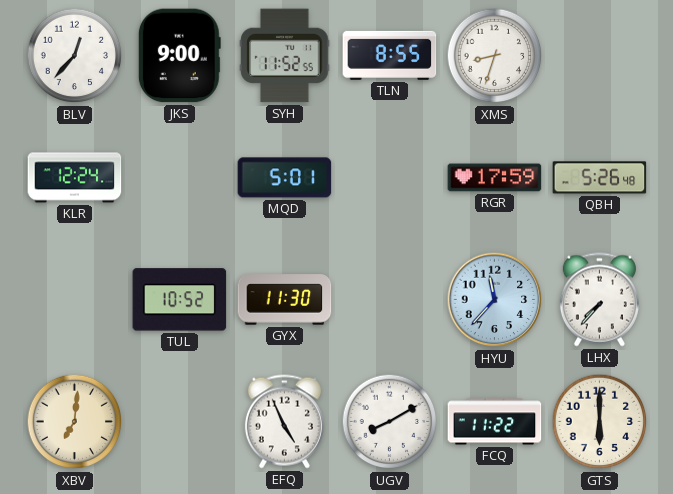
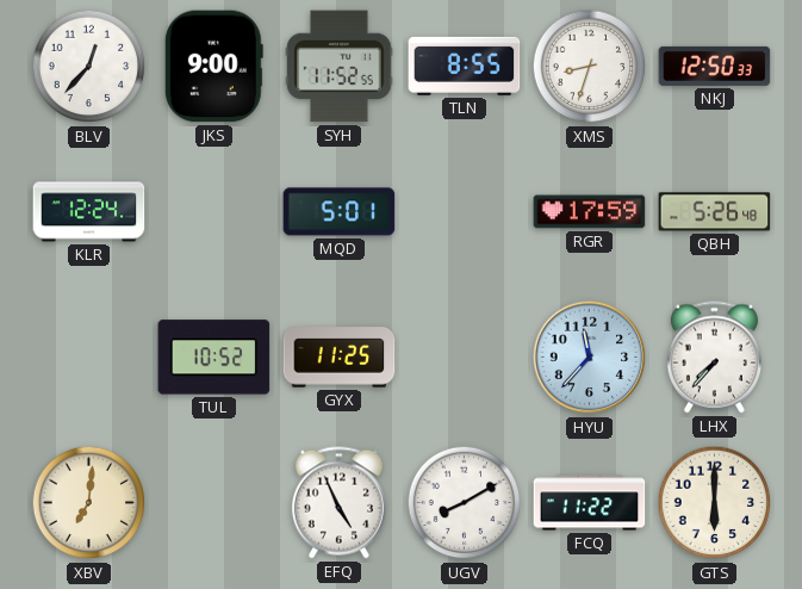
NKJ: none -> 12:50 (715, 66)
GYX: 11:30 -> 11:25 (340, 358)
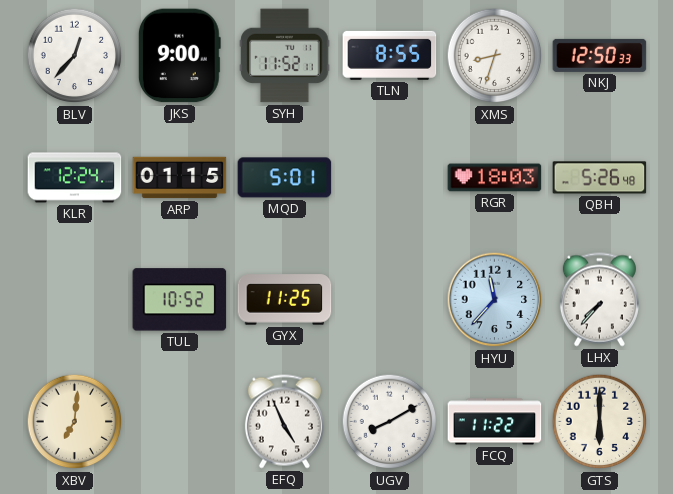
SYH: 11:52:55 -> 11:52:11 (285, 56)
ARP: none -> 01:15 (180, 178)
RGR: 17:59 -> 18:03 (495, 178)
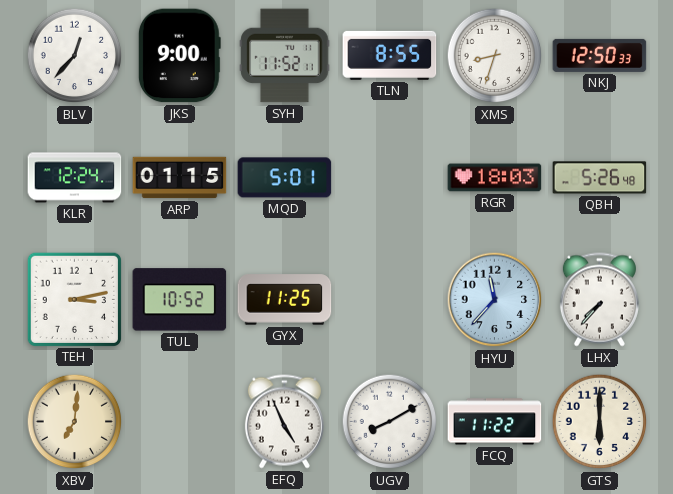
TEH: none -> 3:13 (74, 299)
